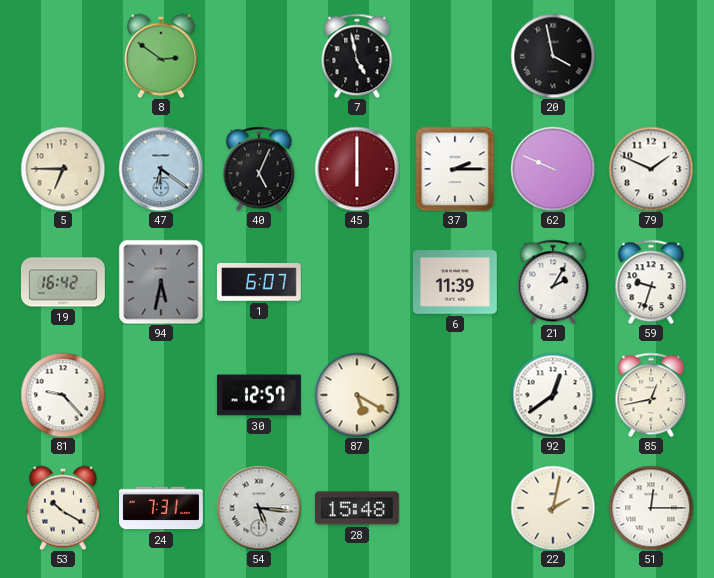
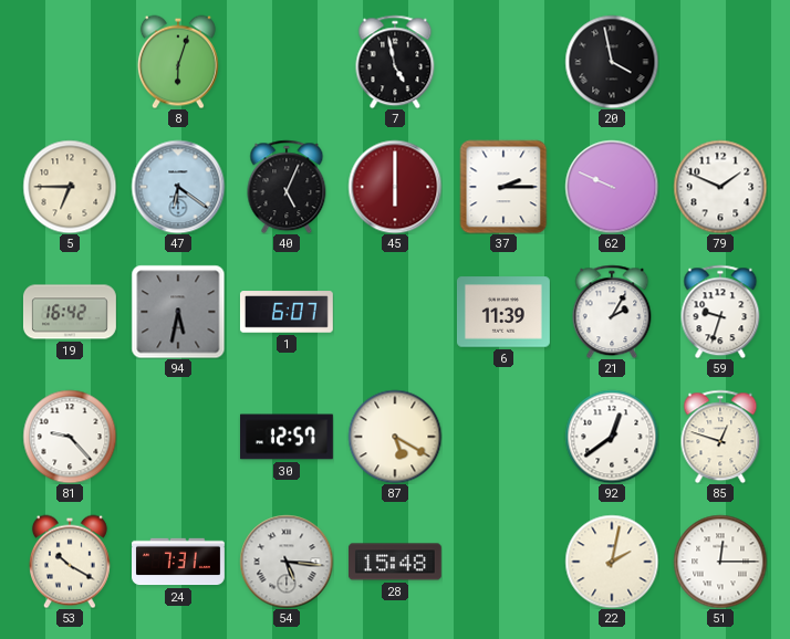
8: 2:51 -> 6:03 (178, 62)
85: 12:43 -> 12:48 (720, 437)
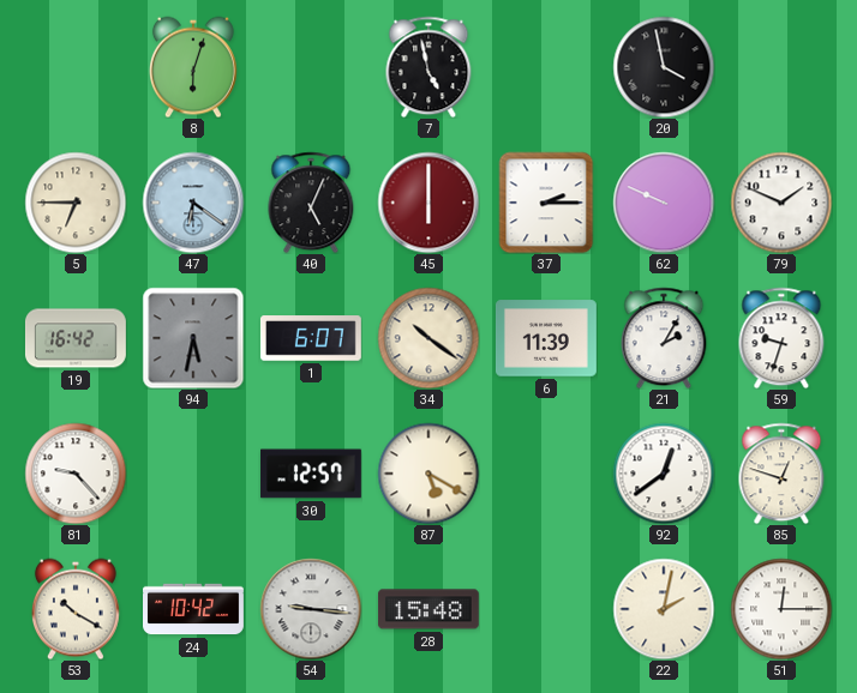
34: none -> 10:21 (428, 338)
24: 7:31 -> 10:42 (194, 609)
54: 5:16 -> 9:16 (311, 609)
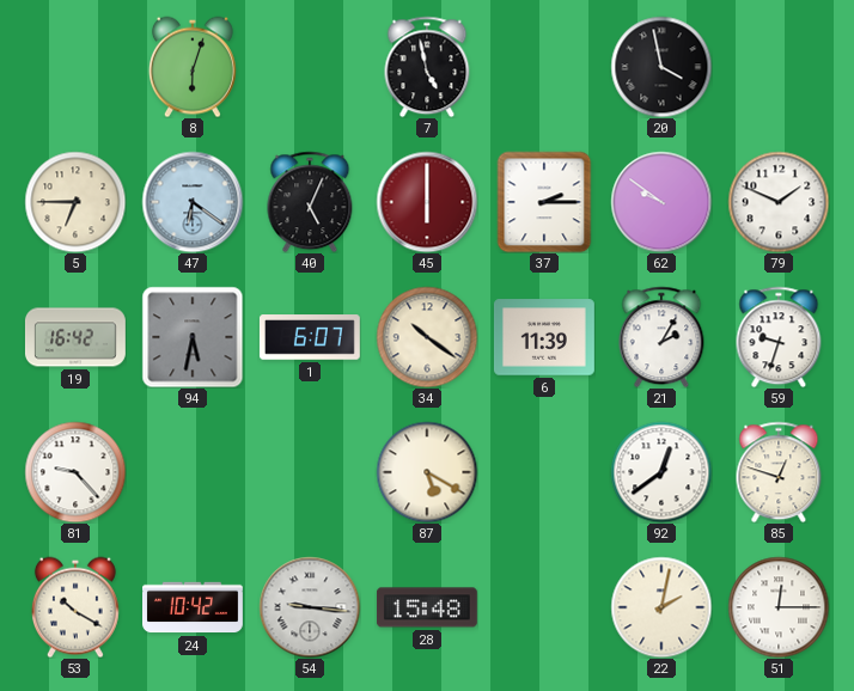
62: 9:49 -> 9:51 (661, 202)
30: 12:57 -> none (311, 474)
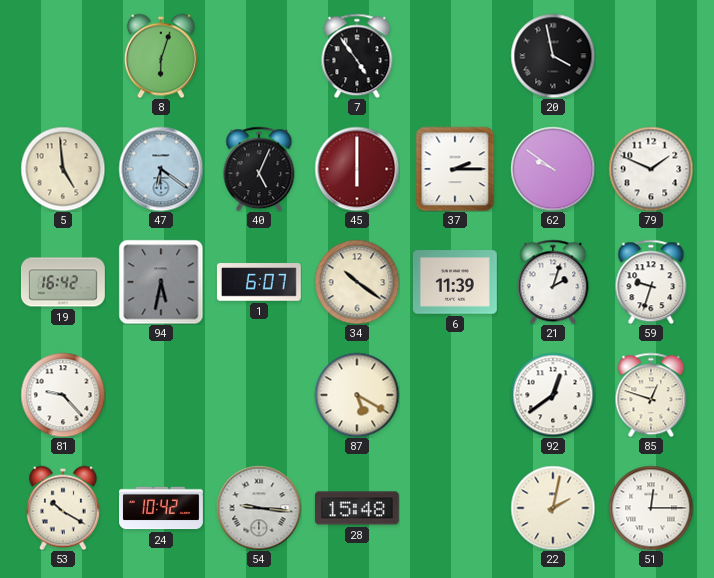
7: 4:58 -> 4:54 (357, 56)
5: 6:45 -> 4:59 (63, 169)
21: 2:05 -> 2:03 (553, 282)
